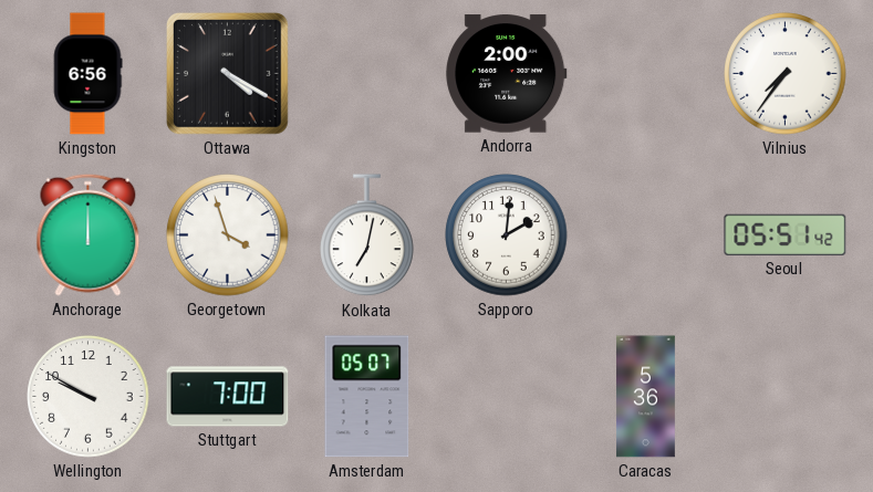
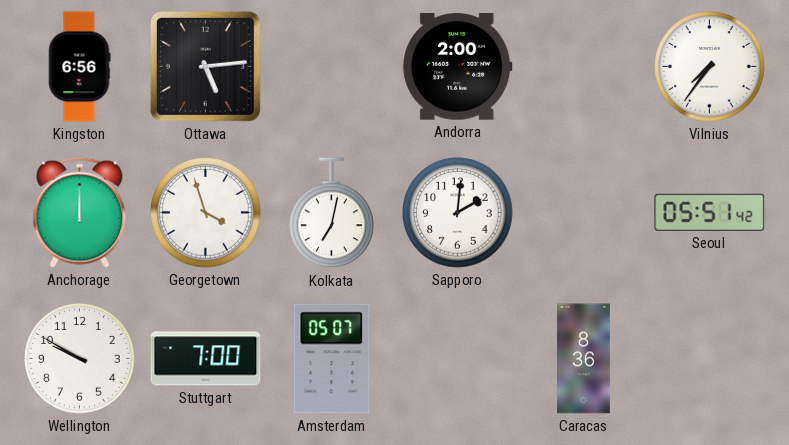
Ottawa: 4:20 -> 5:14 (205, 66)
Caracas: 5:36 -> 8:36 (584, 359)
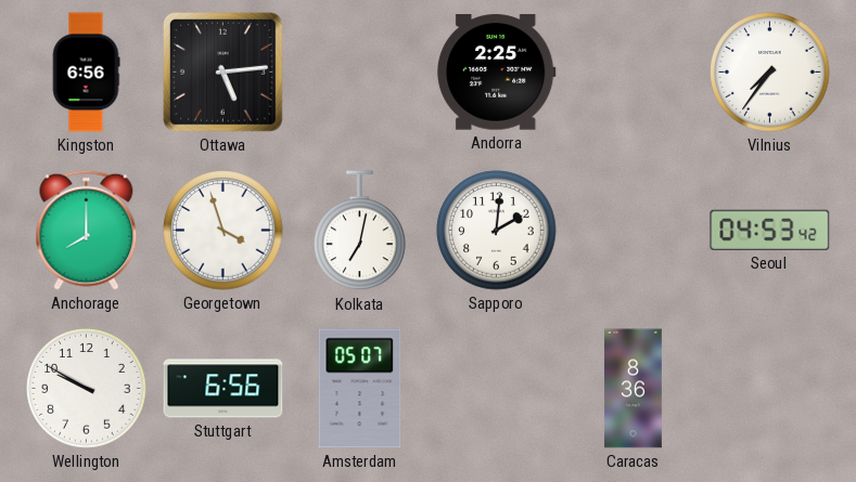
Andorra: 2:00 -> 2:25 (497, 73)
Anchorage: 12:00 -> 8:00 (87, 230)
Seoul: 05:51 -> 04:53 (770, 230)
Stuttgart: 7:00 -> 6:56 (223, 389)
